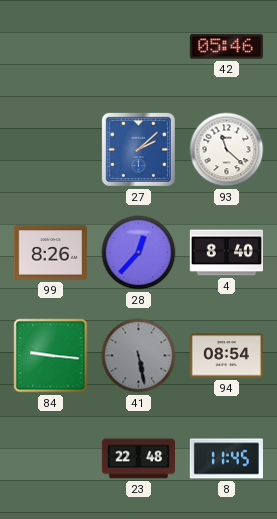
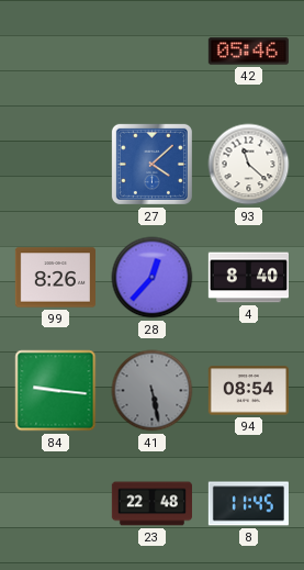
27: 2:08 -> 4:08 (151, 164)
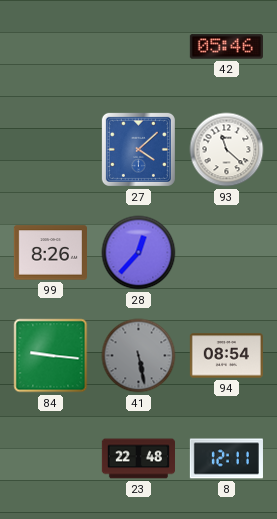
4: 8:40 -> none (248, 278)
8: 11:45 -> 12:11 (226, 459)
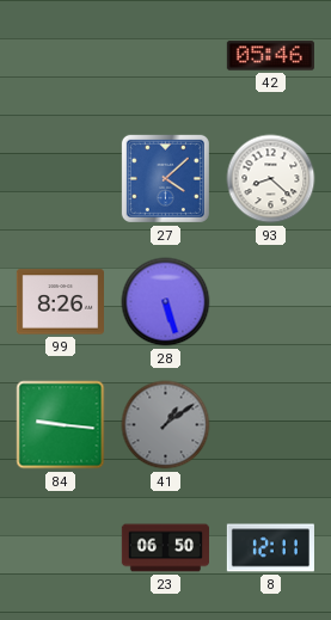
93: 11:22 -> 8:22 (271, 179)
28: 12:37 -> 5:27 (166, 302)
41: 5:28 -> 1:09 (166, 425)
94: 08:54 -> none (226, 356)
23: 22:48 -> 06:50 (165, 548)
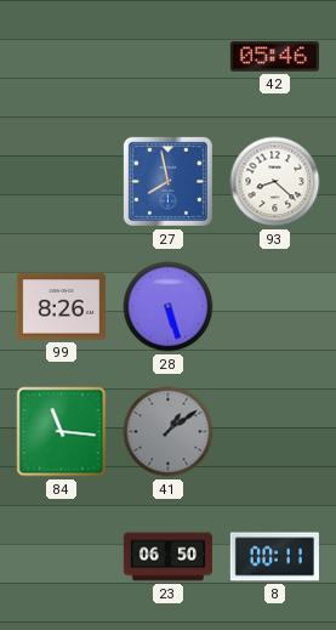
27: 4:08 -> 7:58 (167, 181)
84: 9:16 -> 11:16 (62, 432)
8: 12:11 -> 00:11 (274, 557)
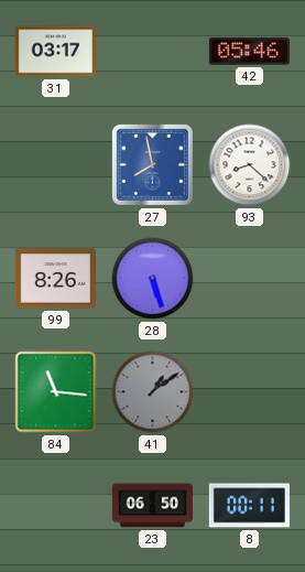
31: none -> 03:17 (55, 52)
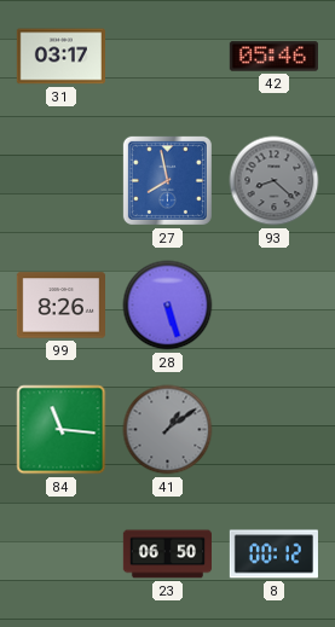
93 dial: white -> grey (275, 181)
8: 00:11 -> 00:12 (273, 555)
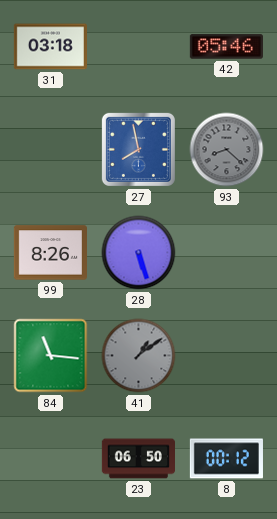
31: 03:17 -> 03:18 (50, 47)
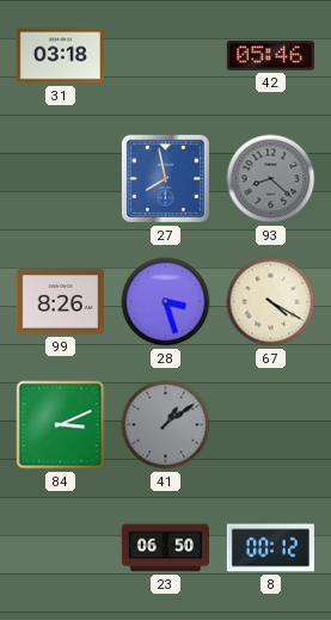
28: 5:27 -> 3:27 (166, 302)
67: none -> 4:20 (271, 302)
84: 11:16 -> 3:11 (61, 425)
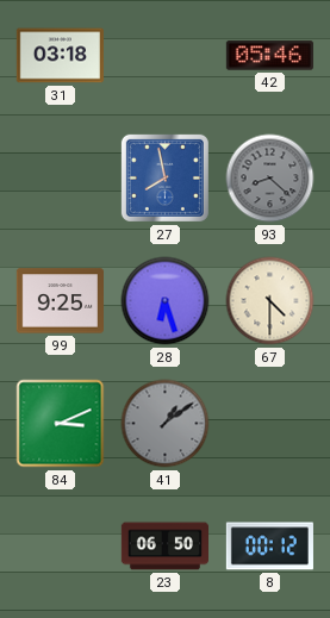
99: 8:26 -> 9:25 (60, 301)
28: 3:27 -> 6:27 (166, 301)
67: 4:20 -> 4:30 (270, 301)
